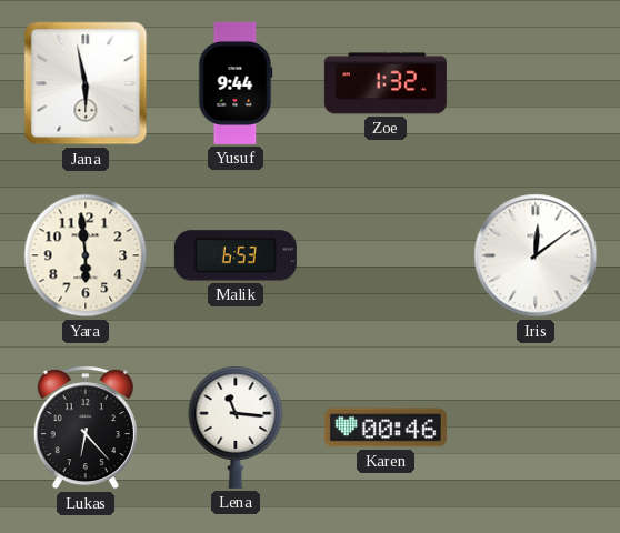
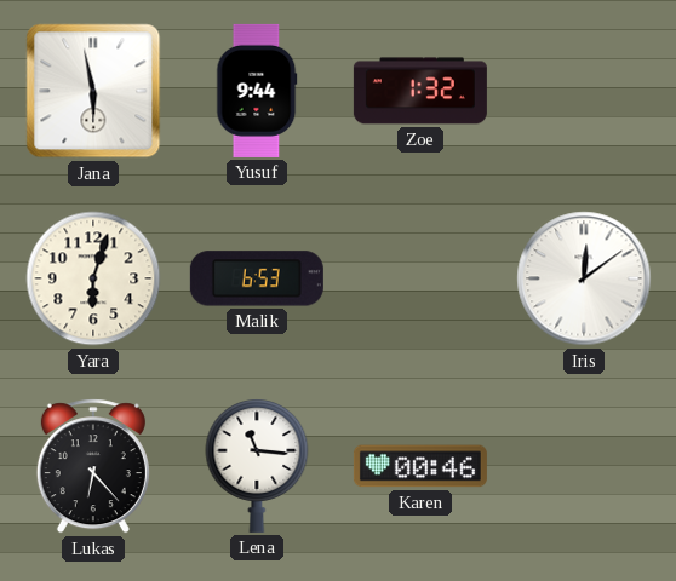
Yara: 5:59 -> 6:03 (93, 278)
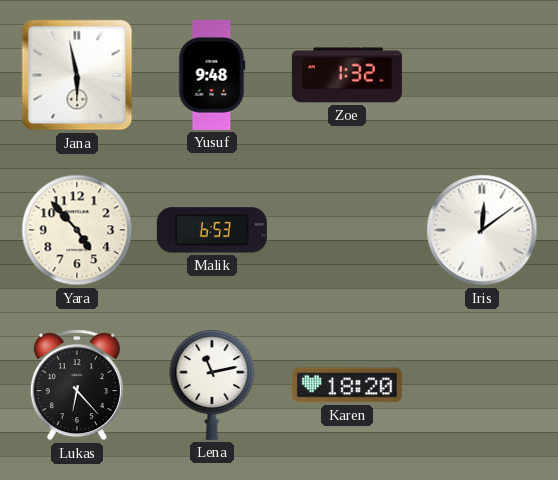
Yusuf: 9:44 -> 9:48 (212, 75)
Yara: 6:03 -> 4:53 (77, 230)
Lena: 11:16 -> 11:13 (212, 385)
Karen: 00:46 -> 18:20 (347, 385)
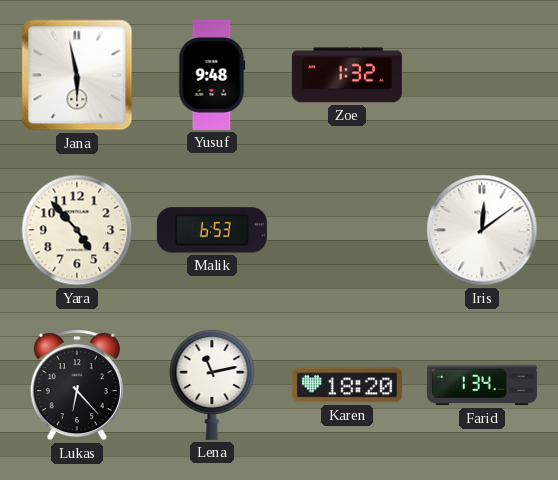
Farid: none -> 1:34 (482, 385)
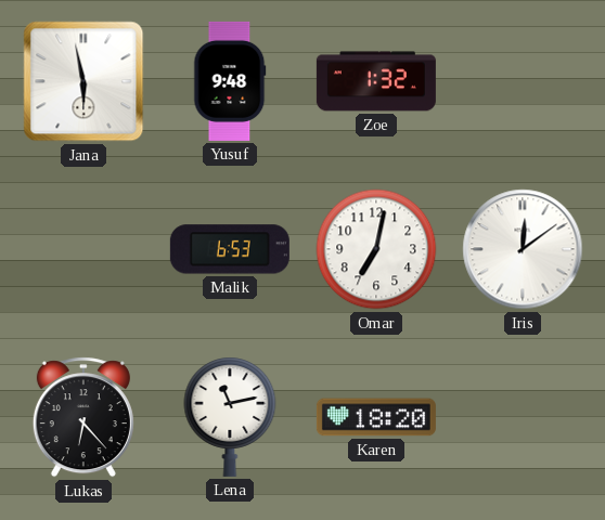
Yara: 4:53 -> none (77, 230)
Omar: none -> 7:02 (376, 249)
Farid: 1:34 -> none (482, 385)
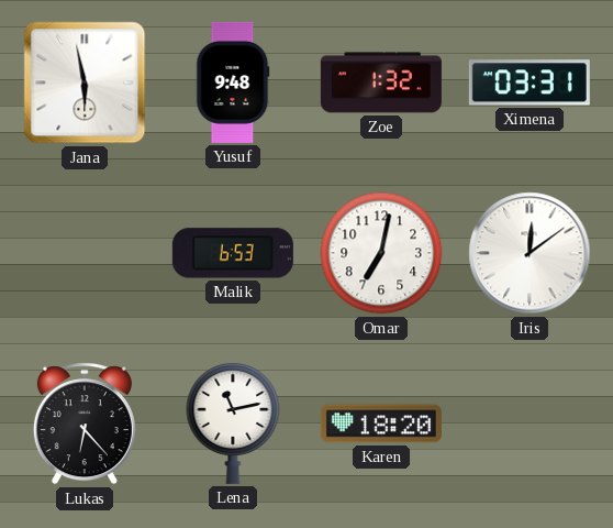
Ximena: none -> 03:31 (530, 82)
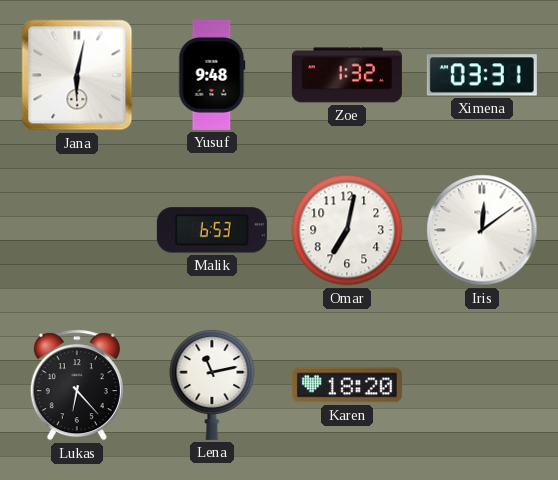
Jana: 5:58 -> 6:02 (77, 75)
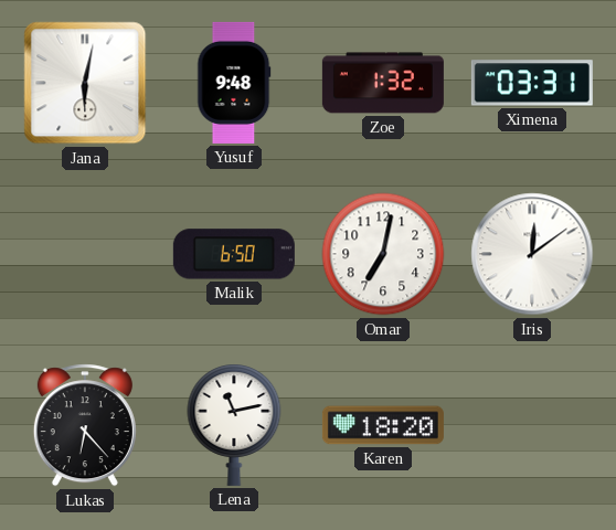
Malik: 6:53 -> 6:50 (234, 254)
